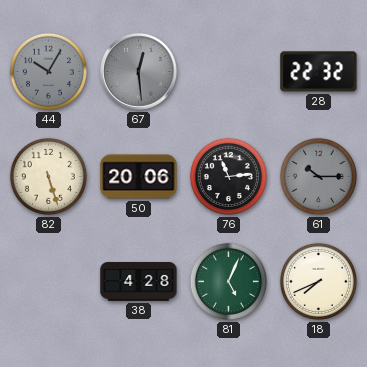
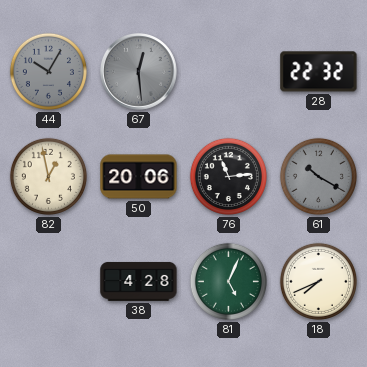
82: 5:27 -> 12:58 (48, 176)
61: 10:15 -> 10:20 (318, 176)
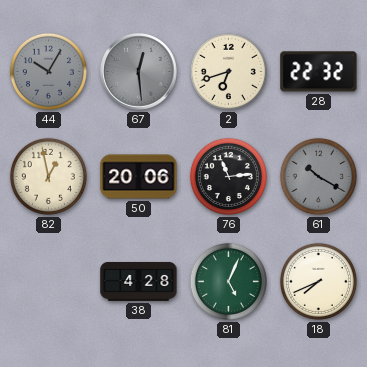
2: none -> 6:42 (228, 71)
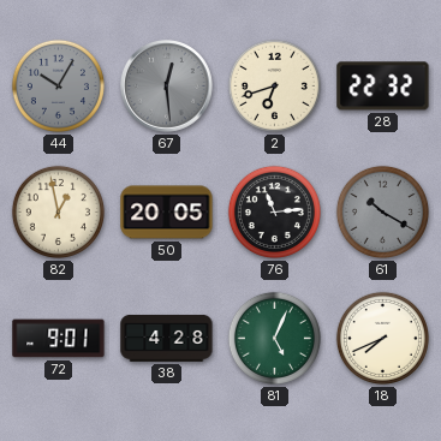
50: 20:06 -> 20:05 (167, 213)
72: none -> 9:01 (59, 339)
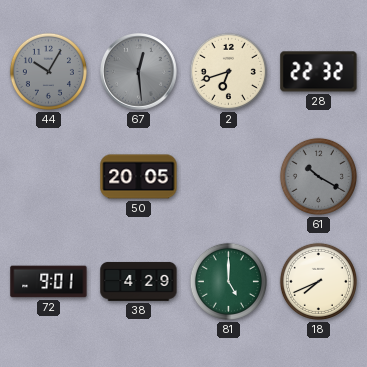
82: 12:58 -> none (58, 211)
76: 11:14 -> none (274, 211)
38: 4:28 -> 4:29 (139, 281)
81: 5:04 -> 5:00 (228, 281)
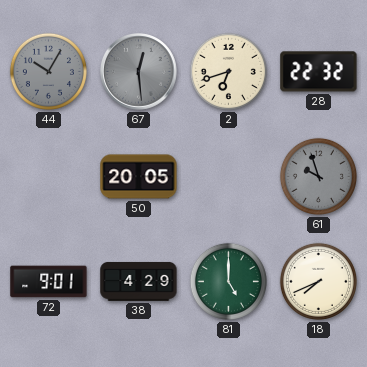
61: 10:20 -> 9:57 (318, 176)
